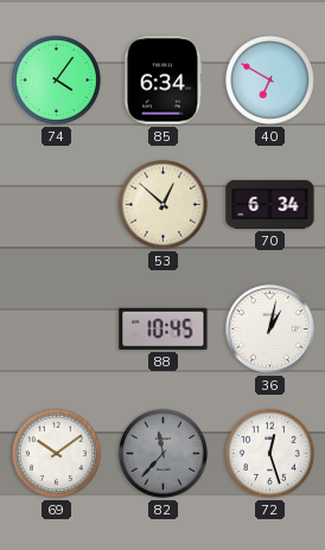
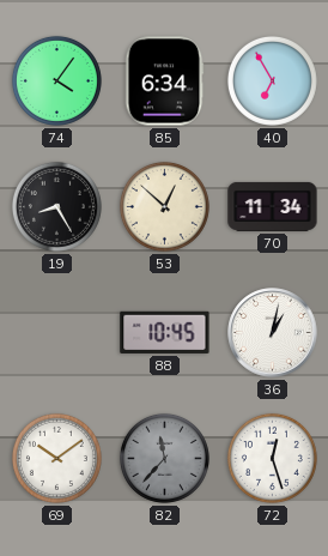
40: 6:50 -> 6:55 (272, 80)
19: none -> 8:25 (56, 206)
70: 6:34 -> 11:34 (273, 206)
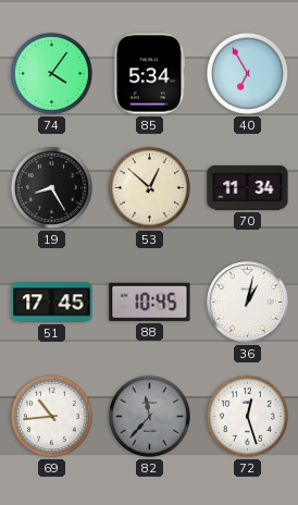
85: 6:34 -> 5:34 (149, 74)
51: none -> 17:45 (52, 303)
69: 10:09 -> 10:44 (51, 416)
